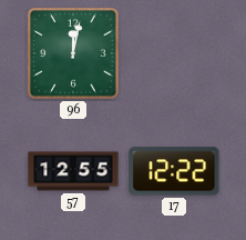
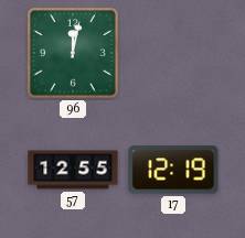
17: 12:22 -> 12:19 (173, 170)
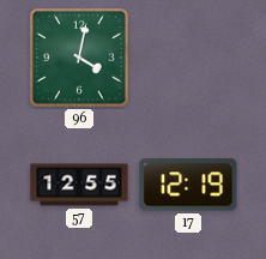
96: 12:02 -> 4:02 (79, 58)
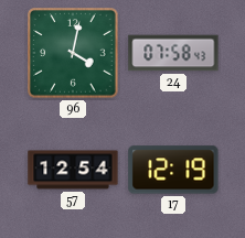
24: none -> 07:58 (173, 53)
57: 12:55 -> 12:54 (73, 170)
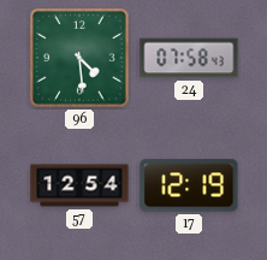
96: 4:02 -> 4:29 (79, 58)
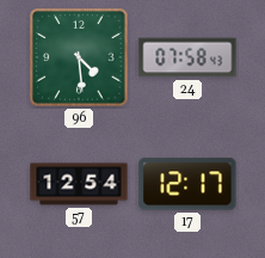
17: 12:19 -> 12:17 (187, 184)
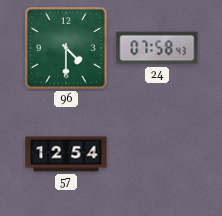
96: 4:29 -> 4:30 (66, 48)
17: 12:17 -> none (187, 184)
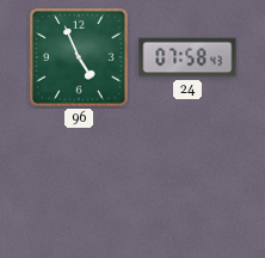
96: 4:30 -> 4:56 (79, 57)
57: 12:54 -> none (66, 154)
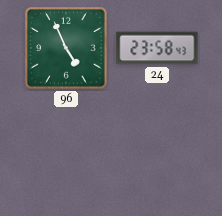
24: 07:58 -> 23:58 (157, 48)
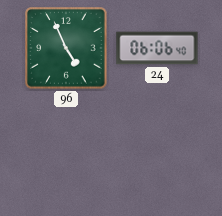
24: 23:58 -> 06:06 (157, 48)
